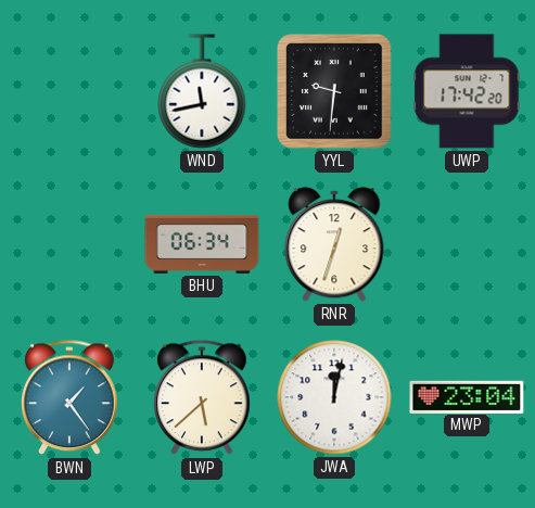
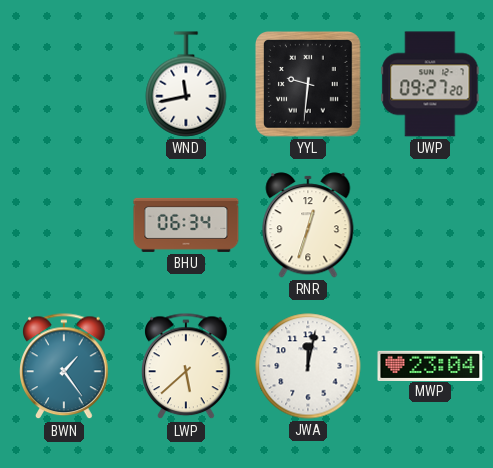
UWP: 17:42 -> 09:27 (430, 84)
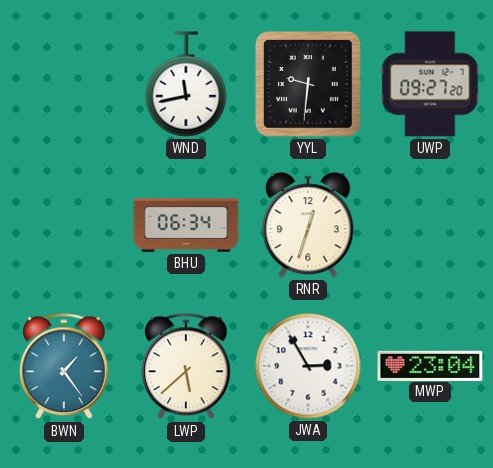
JWA: 12:02 -> 2:55 (308, 366)
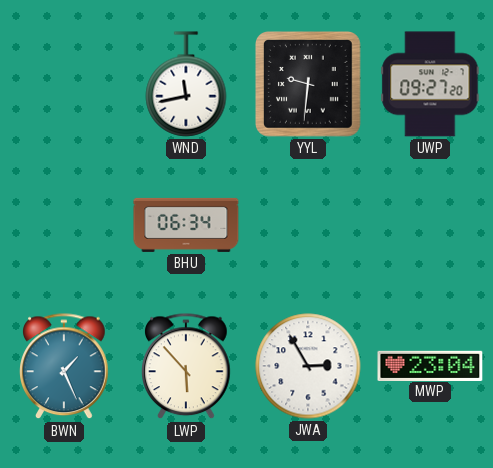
RNR: 12:33 -> none (308, 225)
BWN: 1:24 -> 1:26 (65, 367)
LWP: 5:38 -> 5:53 (187, 367)
